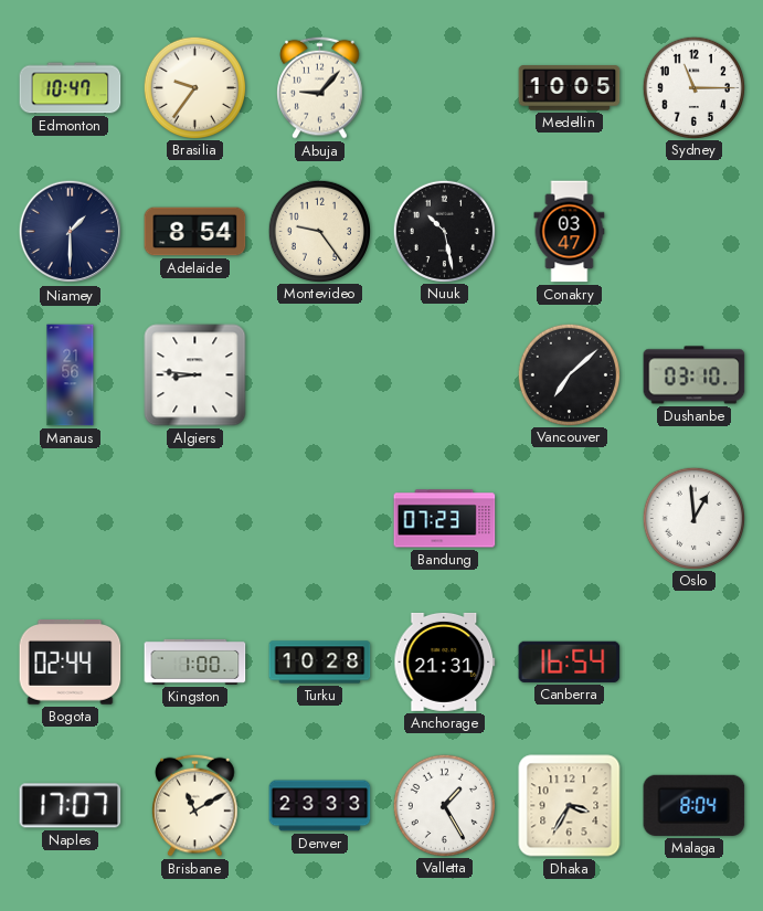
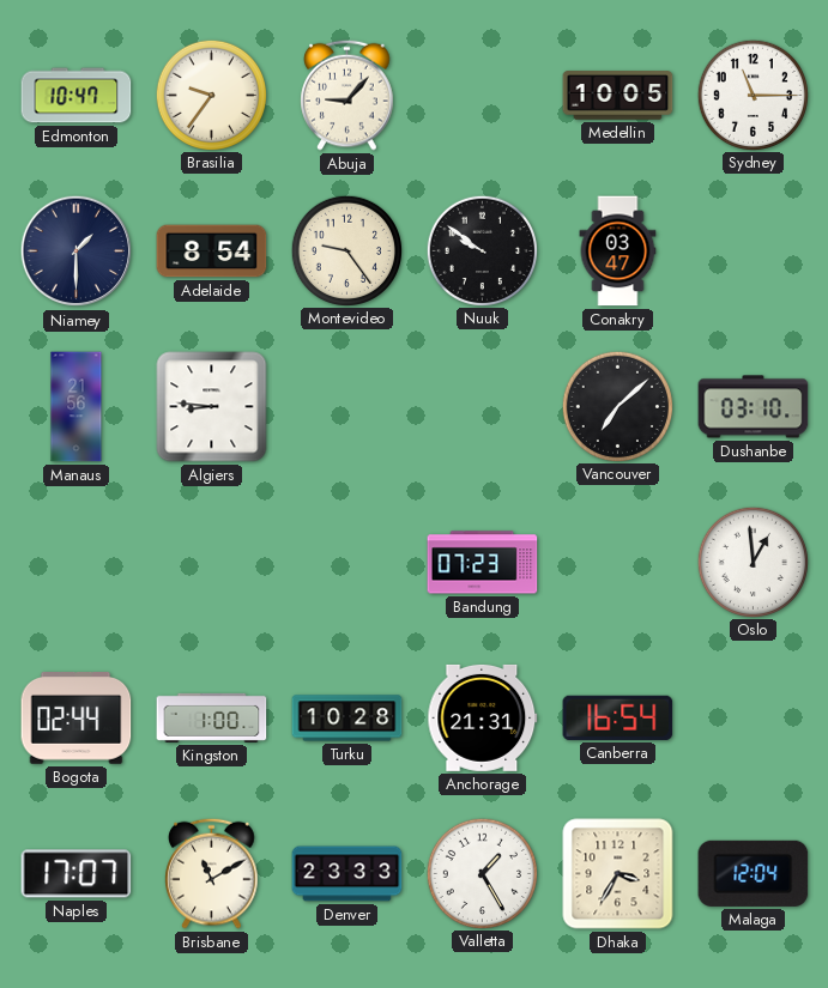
Nuuk: 10:28 -> 9:51 (482, 250)
Malaga: 8:04 -> 12:04 (754, 873)
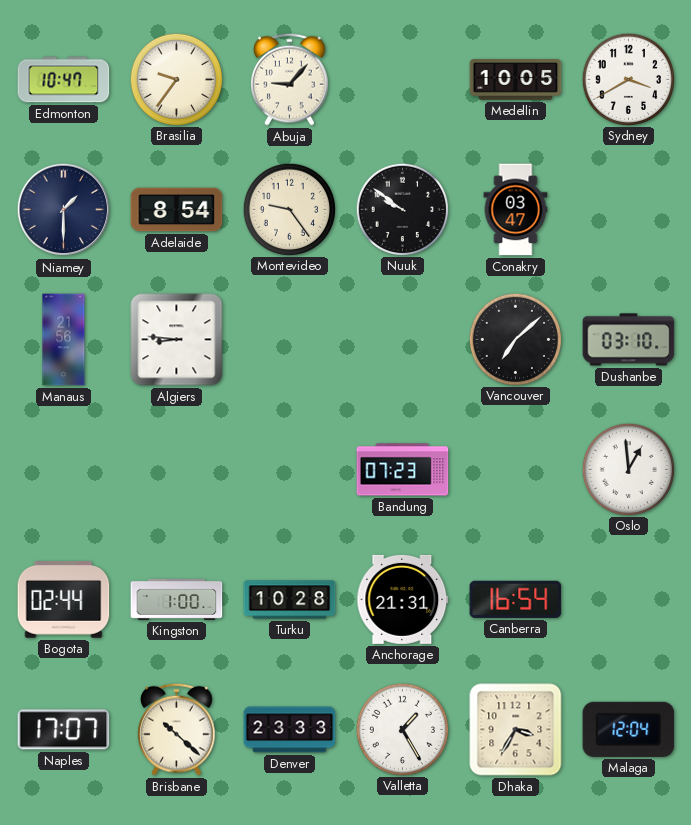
Sydney: 11:15 -> 3:40 (628, 79)
Brisbane: 11:10 -> 10:22 (177, 729)
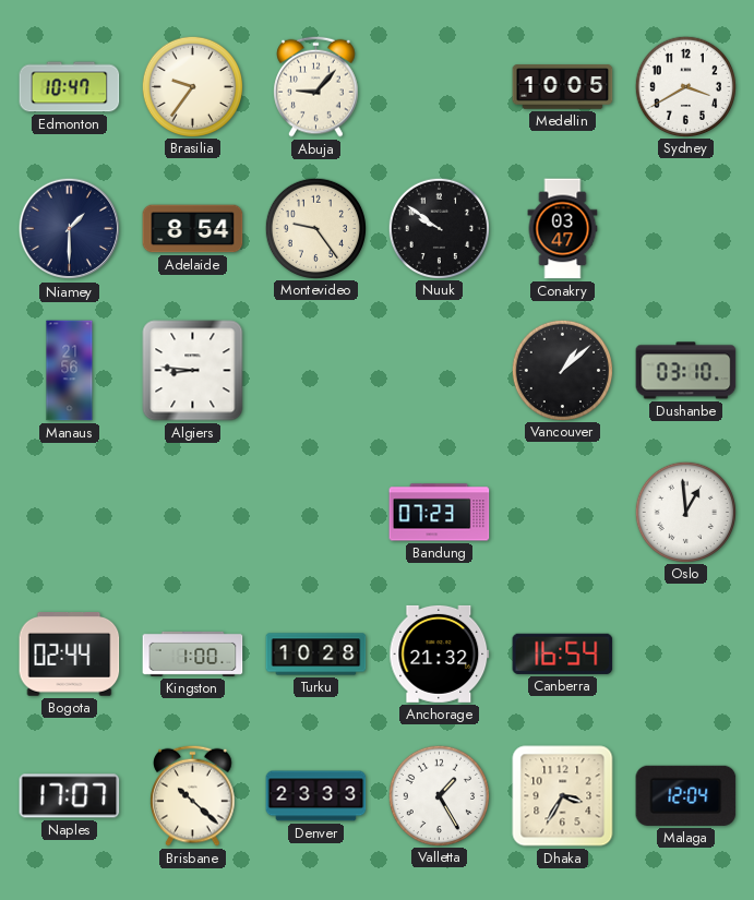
Vancouver: 7:08 -> 1:08 (562, 370)
Anchorage: 21:31 -> 21:32 (440, 653)
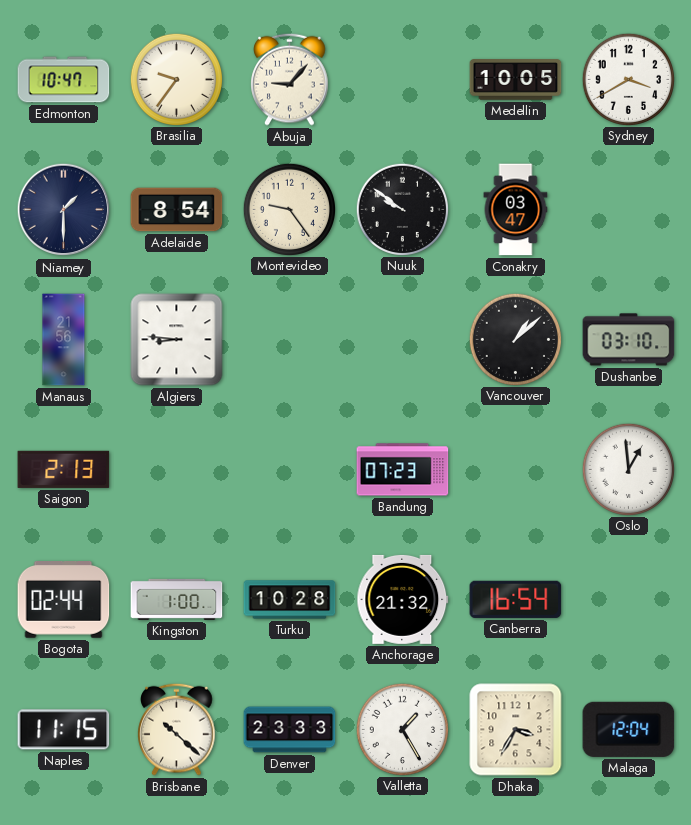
Saigon: none -> 2:13 (64, 469)
Naples: 17:07 -> 11:15 (64, 730)
